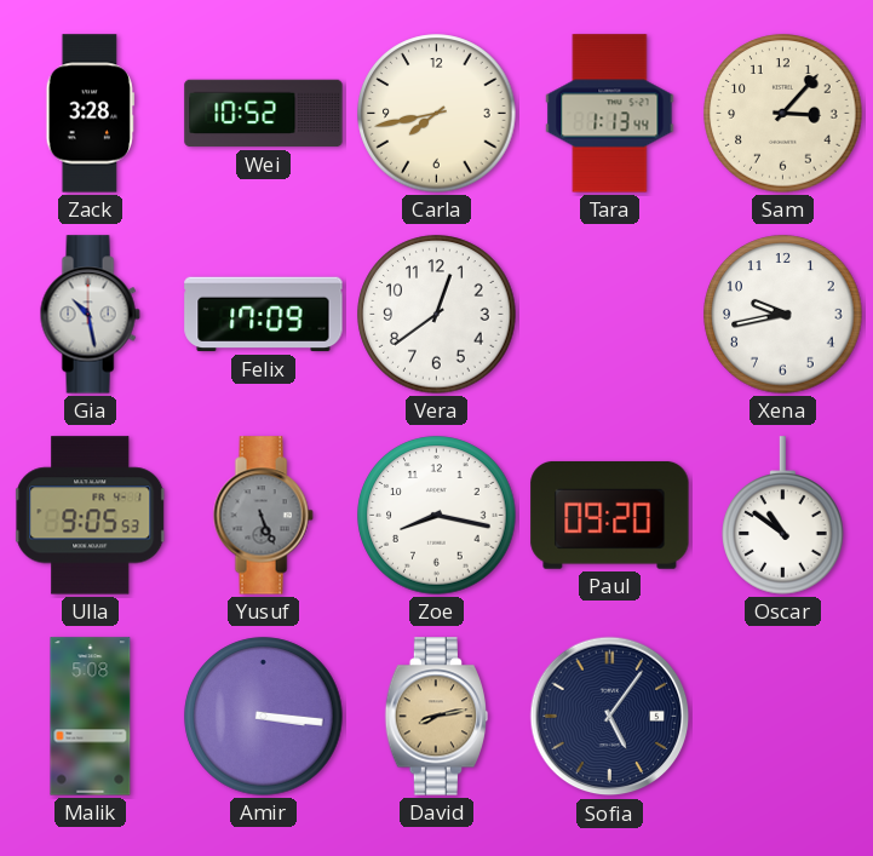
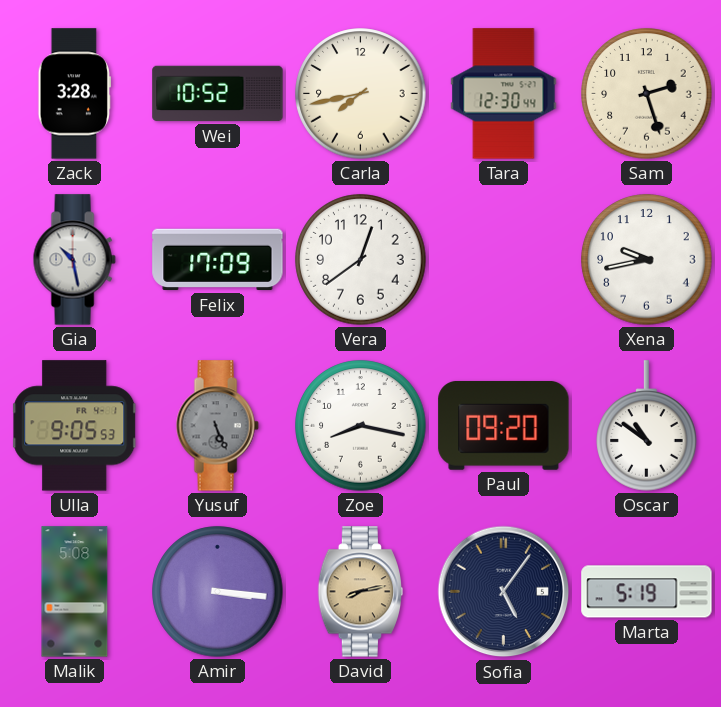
Tara: 1:13 -> 12:30 (504, 94)
Sam: 3:07 -> 2:27 (647, 94)
Marta: none -> 5:19 (647, 592)
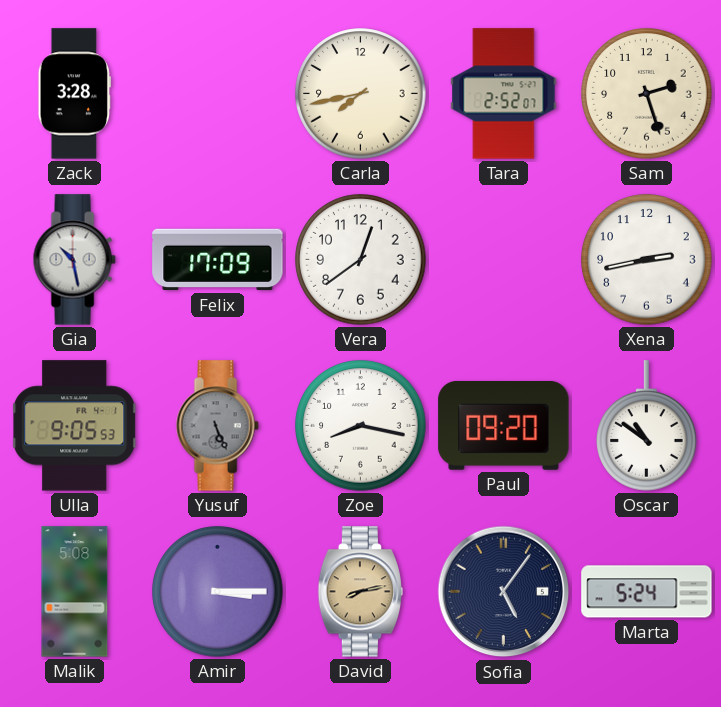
Wei: 10:52 -> none (218, 94)
Tara: 12:30 -> 2:52 (504, 94)
Xena: 9:43 -> 2:43 (647, 260)
Amir: 3:16 -> 3:15 (218, 592)
Marta: 5:19 -> 5:24 (647, 592)
